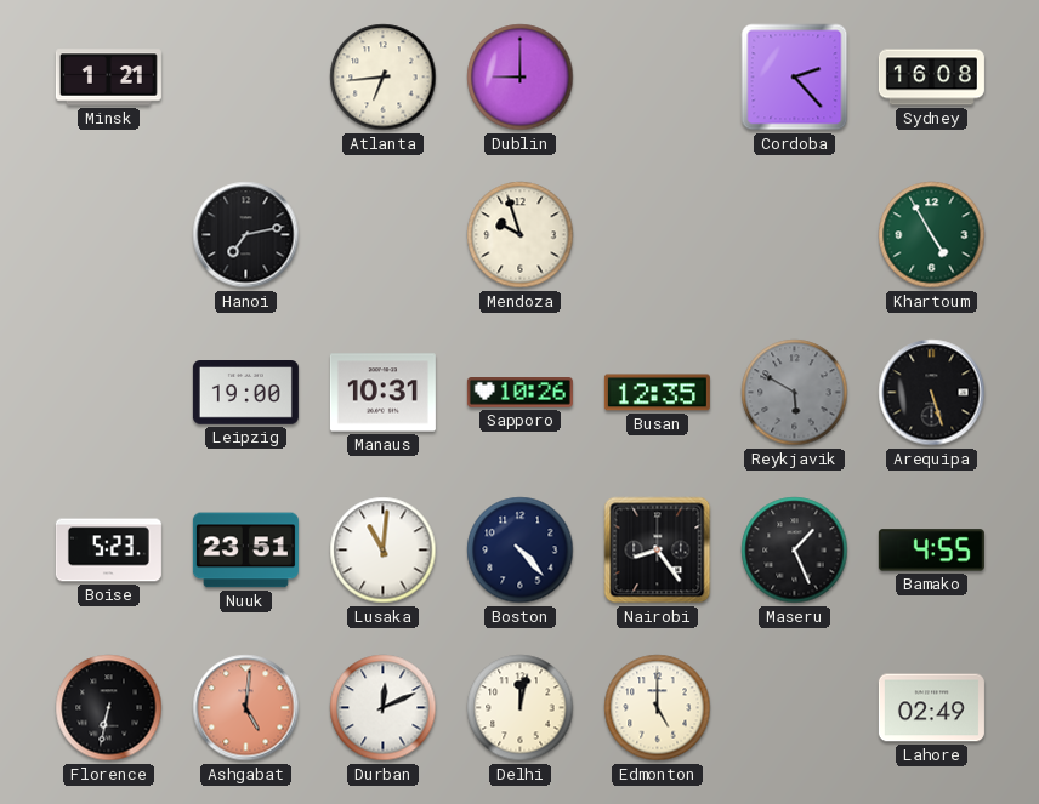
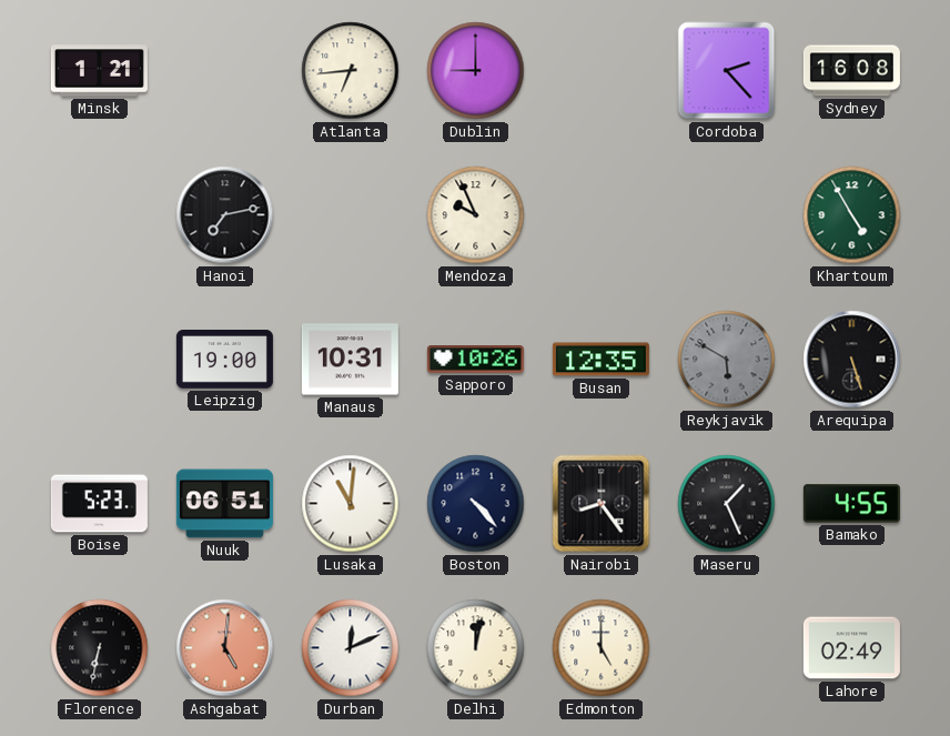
Mendoza: 9:57 -> 9:56 (476, 215)
Nuuk: 23:51 -> 06:51 (224, 504)
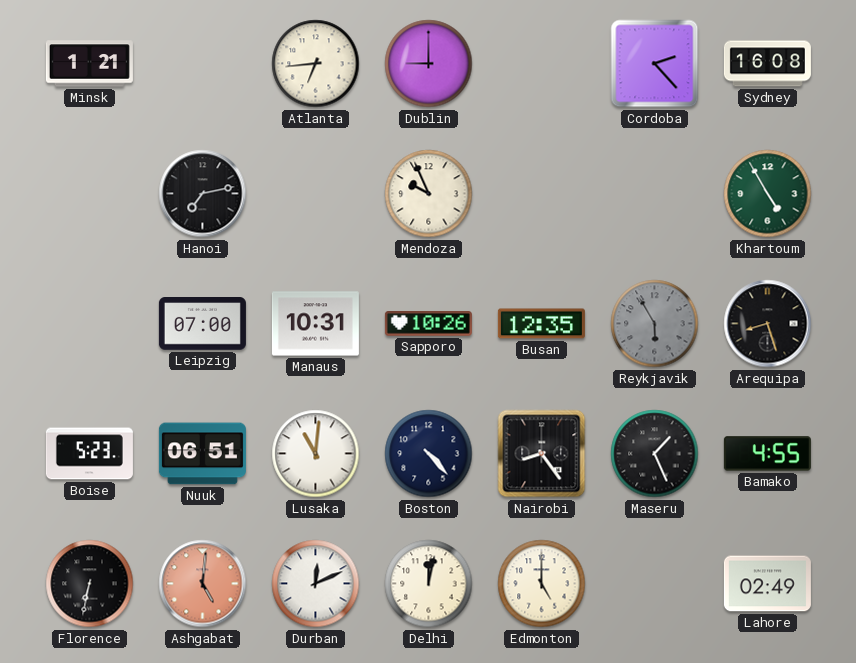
Leipzig: 19:00 -> 07:00 (202, 324)
Reykjavik: 5:50 -> 5:55 (655, 324)
Arequipa: 5:27 -> 8:27 (768, 324)
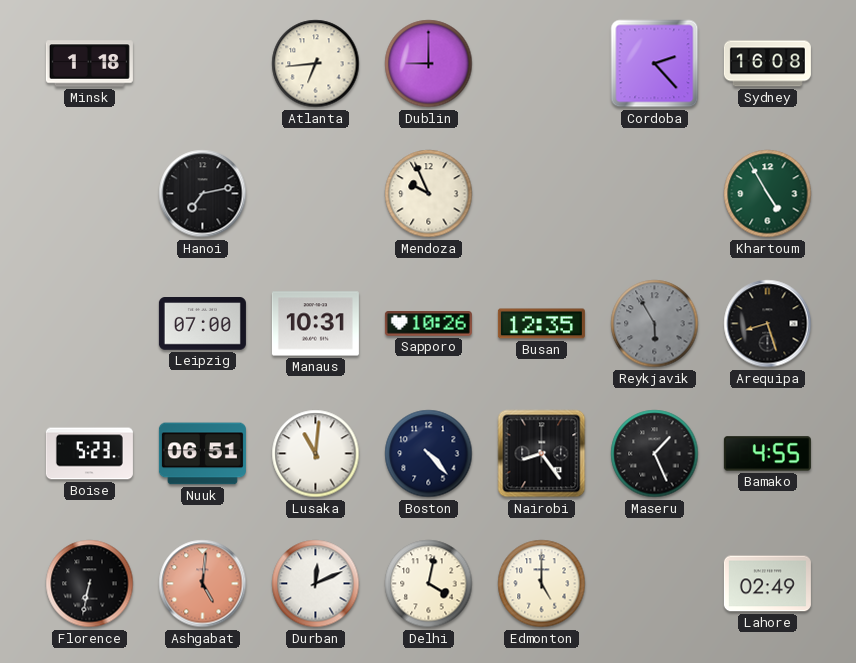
Minsk: 1:21 -> 1:18 (89, 64)
Delhi: 12:02 -> 4:02 (429, 584)
